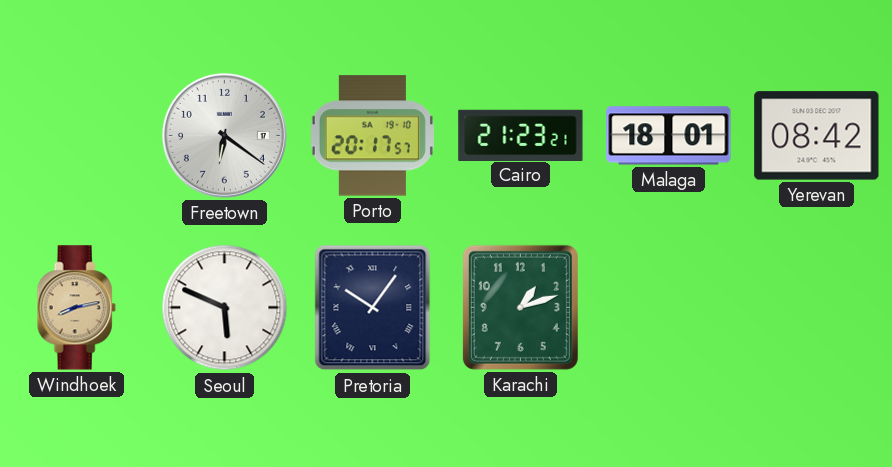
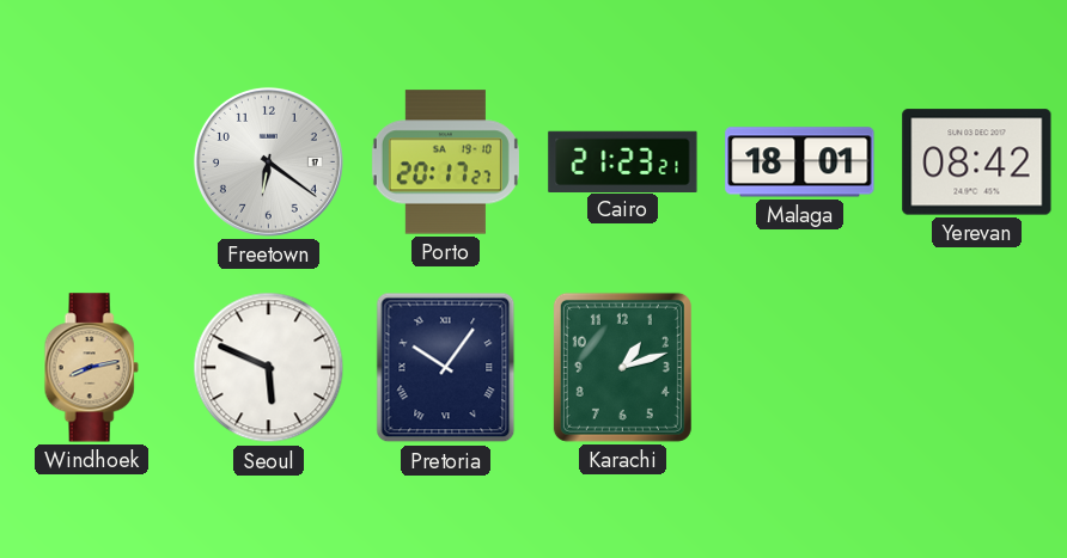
Porto: 20:17:57 -> 20:17:27 (445, 163)
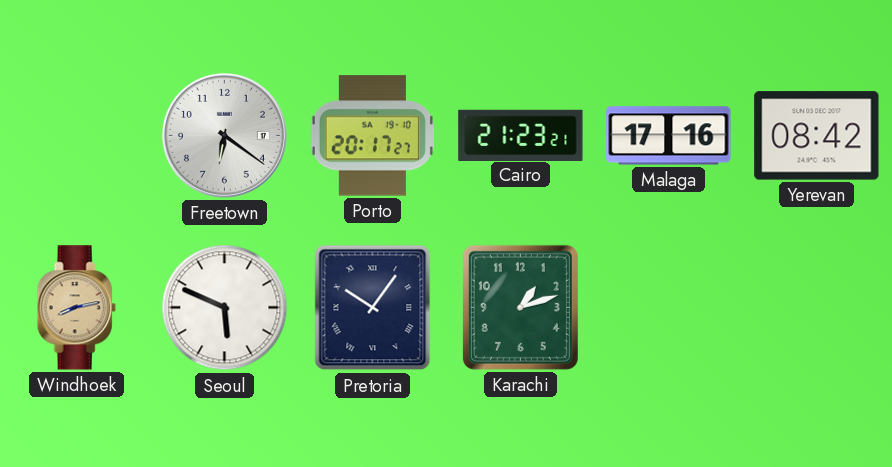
Malaga: 18:01 -> 17:16 (669, 136)
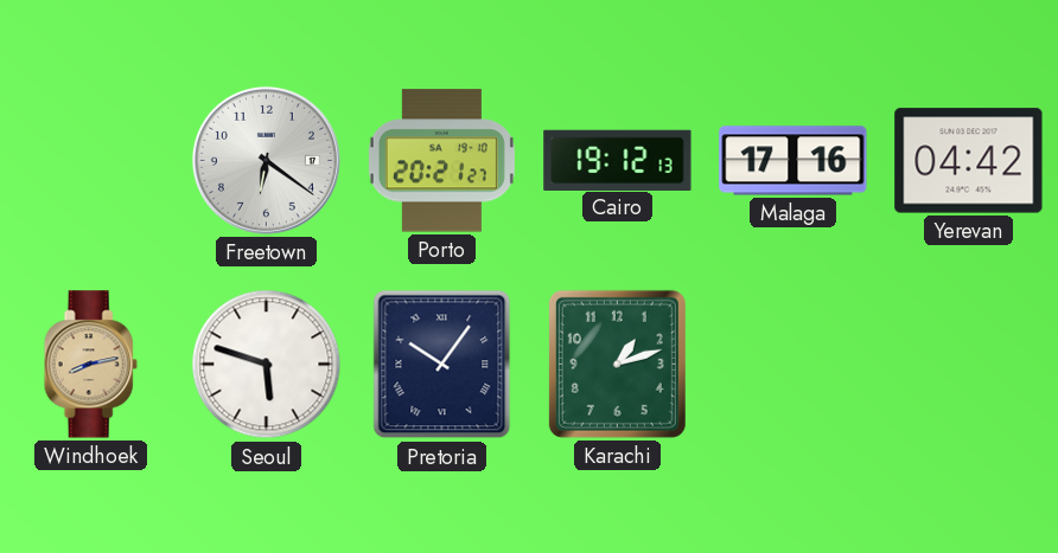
Porto: 20:17 -> 20:21 (441, 161)
Cairo: 21:23 -> 19:12 (618, 160)
Yerevan: 08:42 -> 04:42 (969, 161)
Seoul: 5:49 -> 5:48 (267, 365)
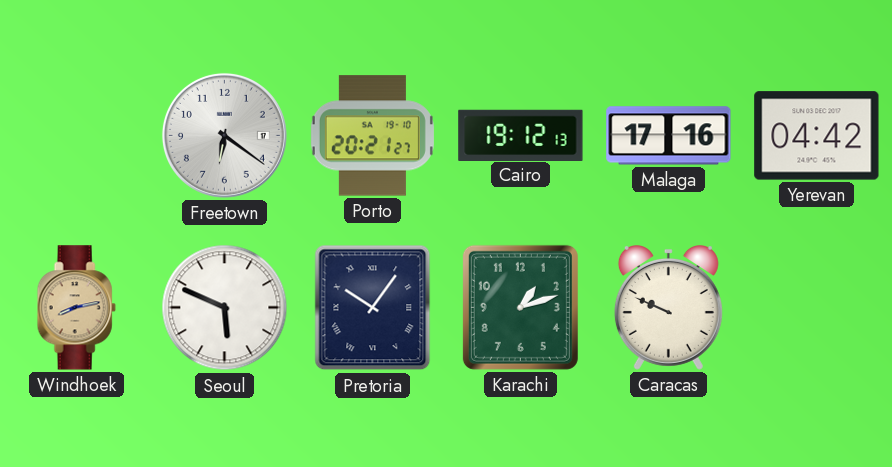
Seoul: 5:48 -> 5:49 (225, 308)
Caracas: none -> 9:49 (668, 308)
